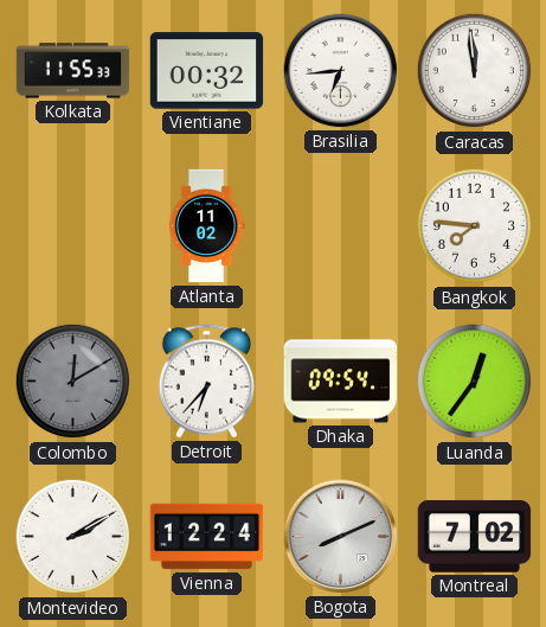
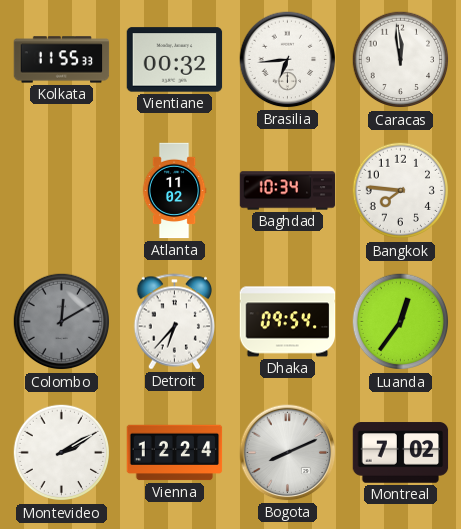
Baghdad: none -> 10:34 (288, 191)
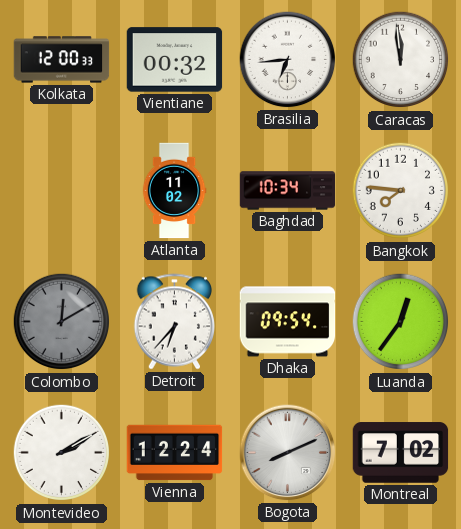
Kolkata: 11:55 -> 12:00 (62, 60)
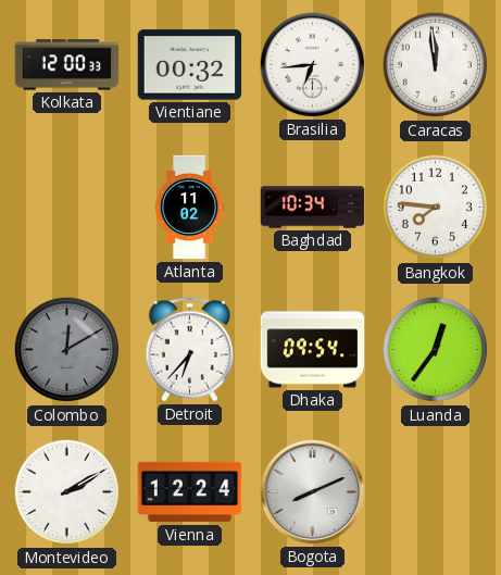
Montreal: 7:02 -> none (401, 453)
